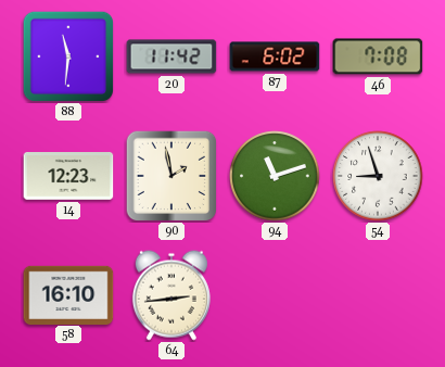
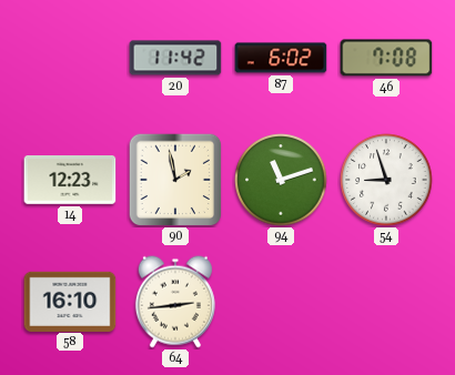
88: 11:31 -> none (68, 56)
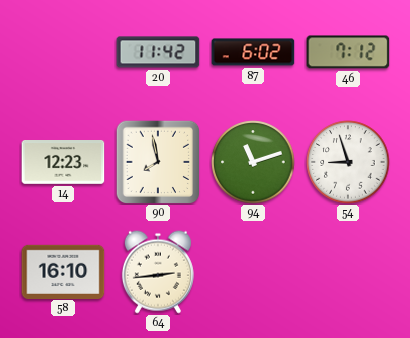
46: 7:08 -> 7:12 (348, 52)
90: 1:58 -> 7:58 (158, 162)
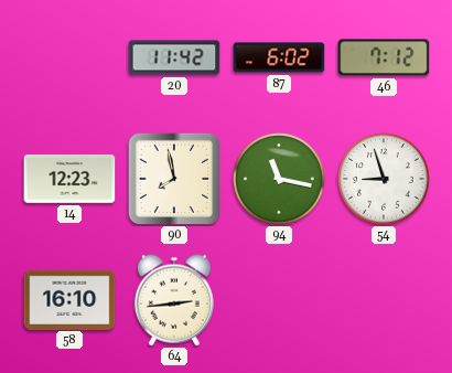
94: 11:12 -> 11:17 (279, 179)
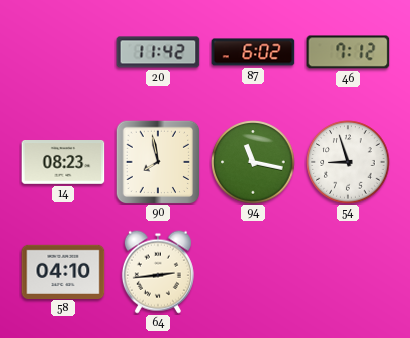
14: 12:23 -> 08:23 (63, 162)
58: 16:10 -> 04:10 (63, 271)
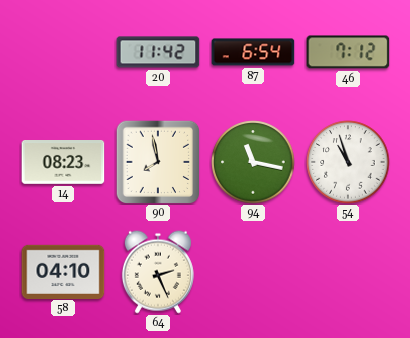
87: 6:02 -> 6:54 (253, 52)
54: 8:57 -> 10:57 (348, 162)
64: 2:44 -> 2:26 (158, 272)
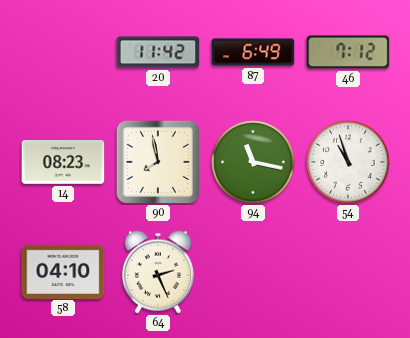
87: 6:54 -> 6:49 (253, 52)
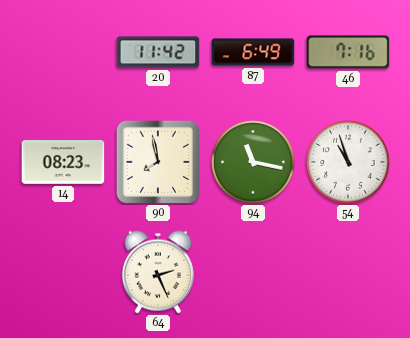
46: 7:12 -> 7:16 (348, 52)
58: 04:10 -> none (63, 271)
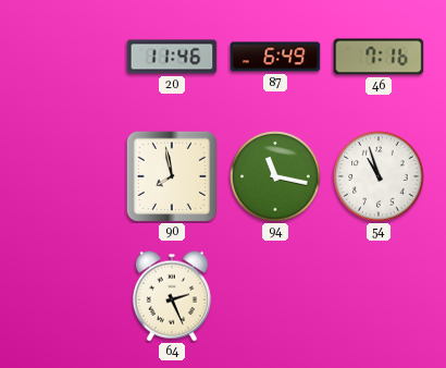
20: 11:42 -> 11:46 (172, 57)
14: 08:23 -> none (63, 162)
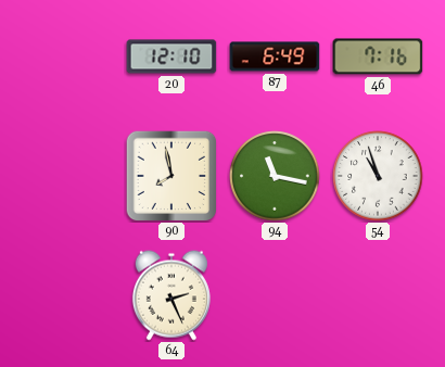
20: 11:46 -> 12:10 (171, 56)
